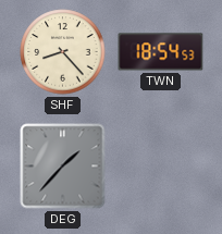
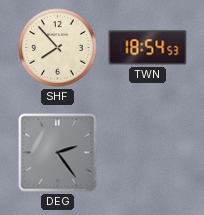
SHF: 8:23 -> 7:53 (58, 48)
DEG: 1:37 -> 2:24 (58, 153)
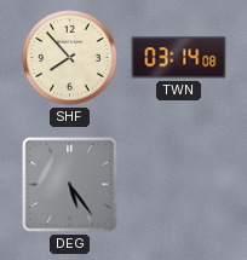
TWN: 18:54 -> 03:14 (179, 58)
DEG: 2:24 -> 5:24 (70, 185)
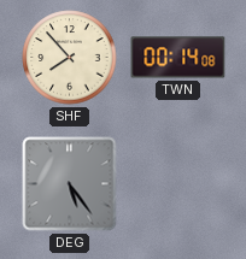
TWN: 03:14 -> 00:14 (178, 58)
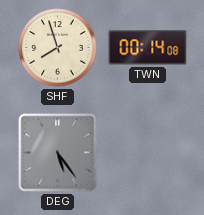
SHF: 7:53 -> 7:57 (58, 48)
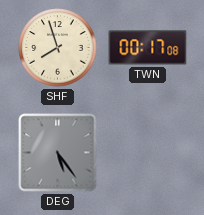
TWN: 00:14 -> 00:17 (148, 48)
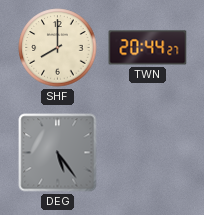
SHF: 7:57 -> 8:00 (58, 48)
TWN: 00:17 -> 20:44 (148, 48)
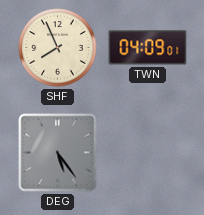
SHF: 8:00 -> 7:56 (58, 48)
TWN: 20:44 -> 04:09 (148, 48)
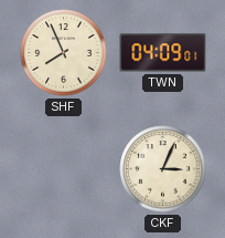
DEG: 5:24 -> none (58, 153)
CKF: none -> 3:04 (163, 169)
